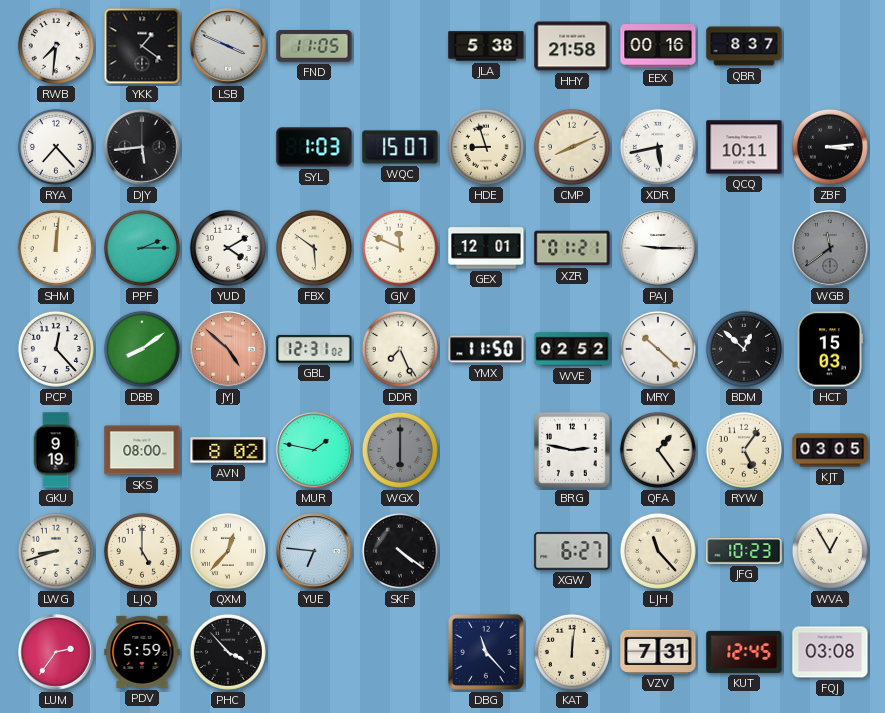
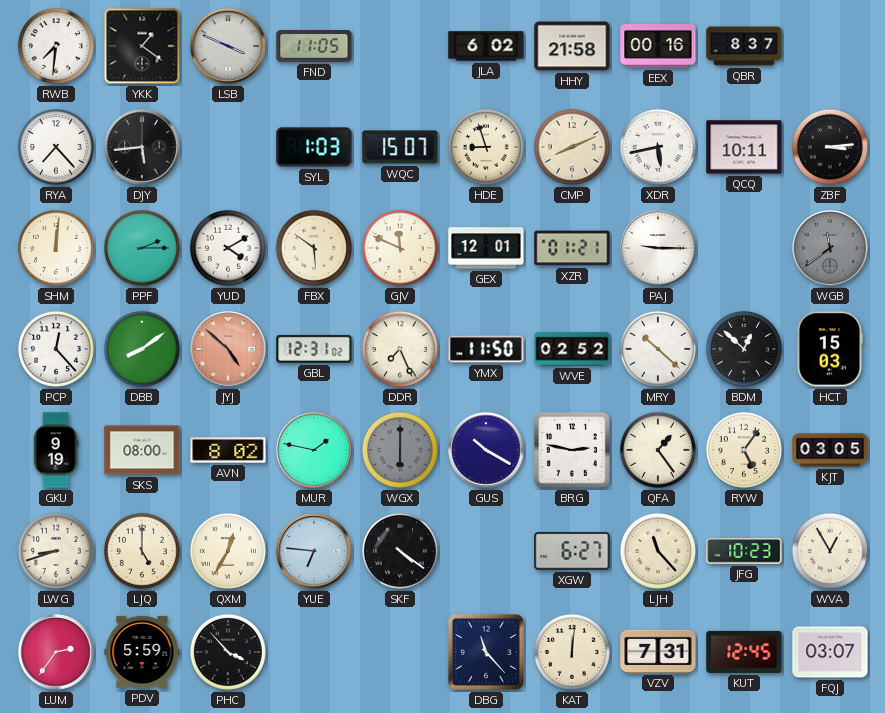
JLA: 5:38 -> 6:02 (486, 46)
GUS: none -> 10:20 (486, 450)
QXM: 12:37 -> 12:35 (228, 551)
FQJ: 03:08 -> 03:07 (830, 652)
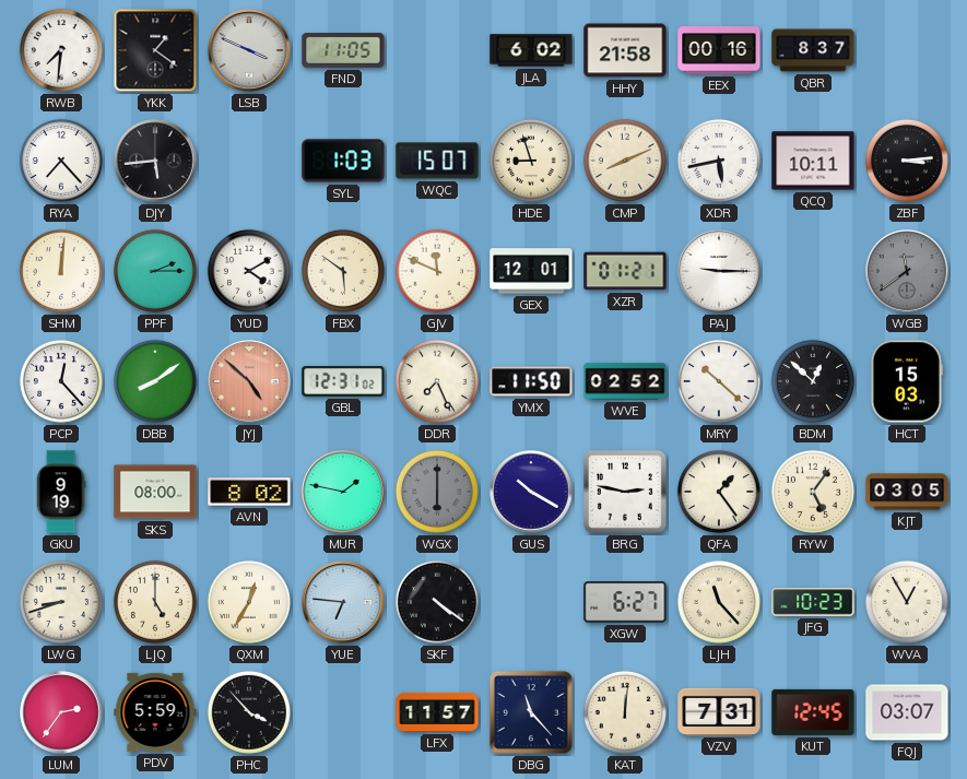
LFX: none -> 11:57 (437, 712)
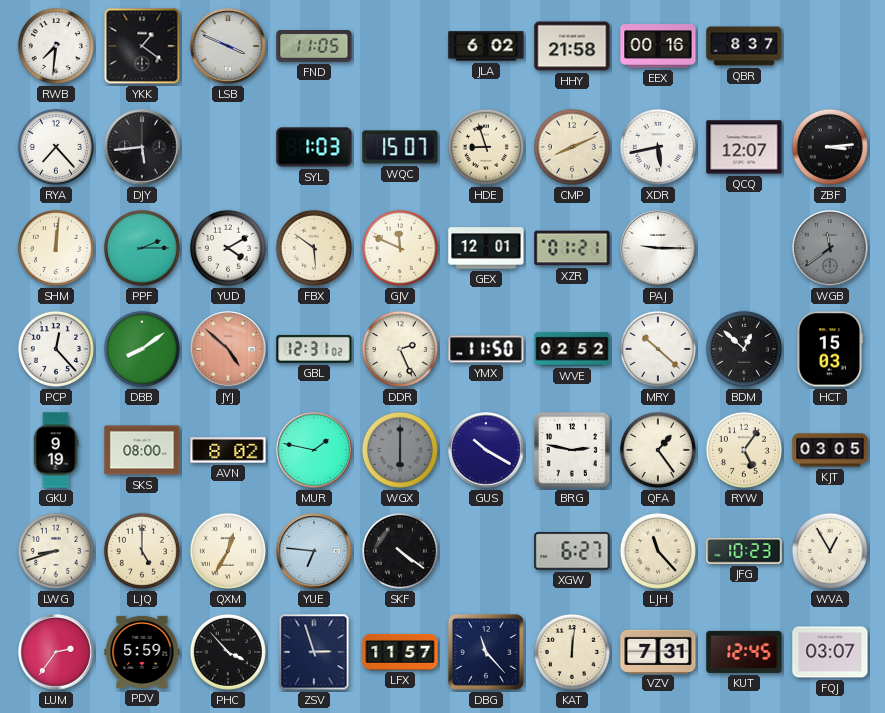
QCQ: 10:11 -> 12:07 (744, 147)
DDR: 7:26 -> 2:26 (400, 349)
ZSV: none -> 2:57 (314, 652)
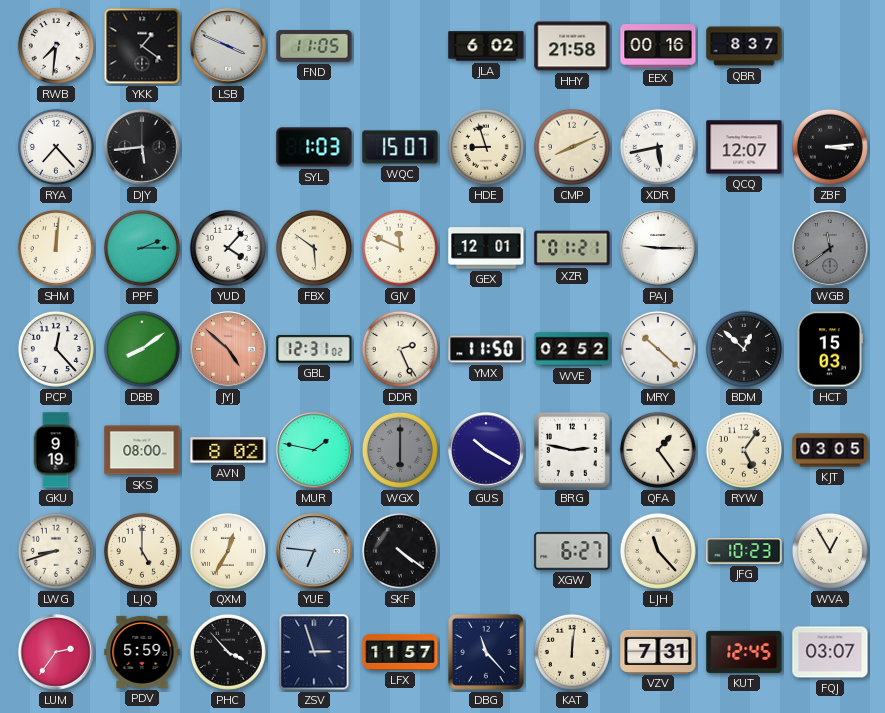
YUD: 4:10 -> 4:07 (228, 248)
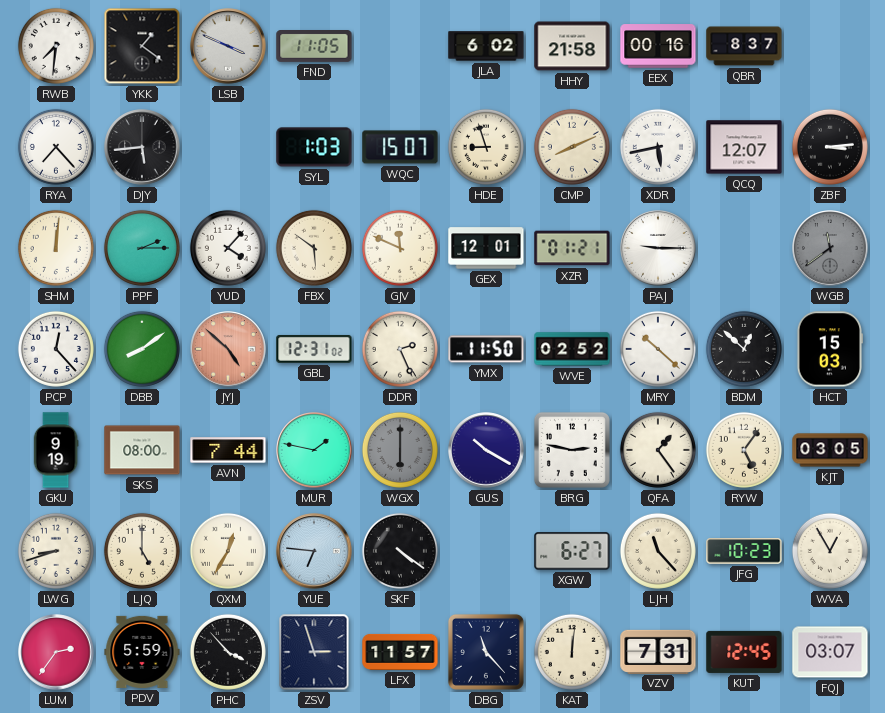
AVN: 8:02 -> 7:44 (228, 450)
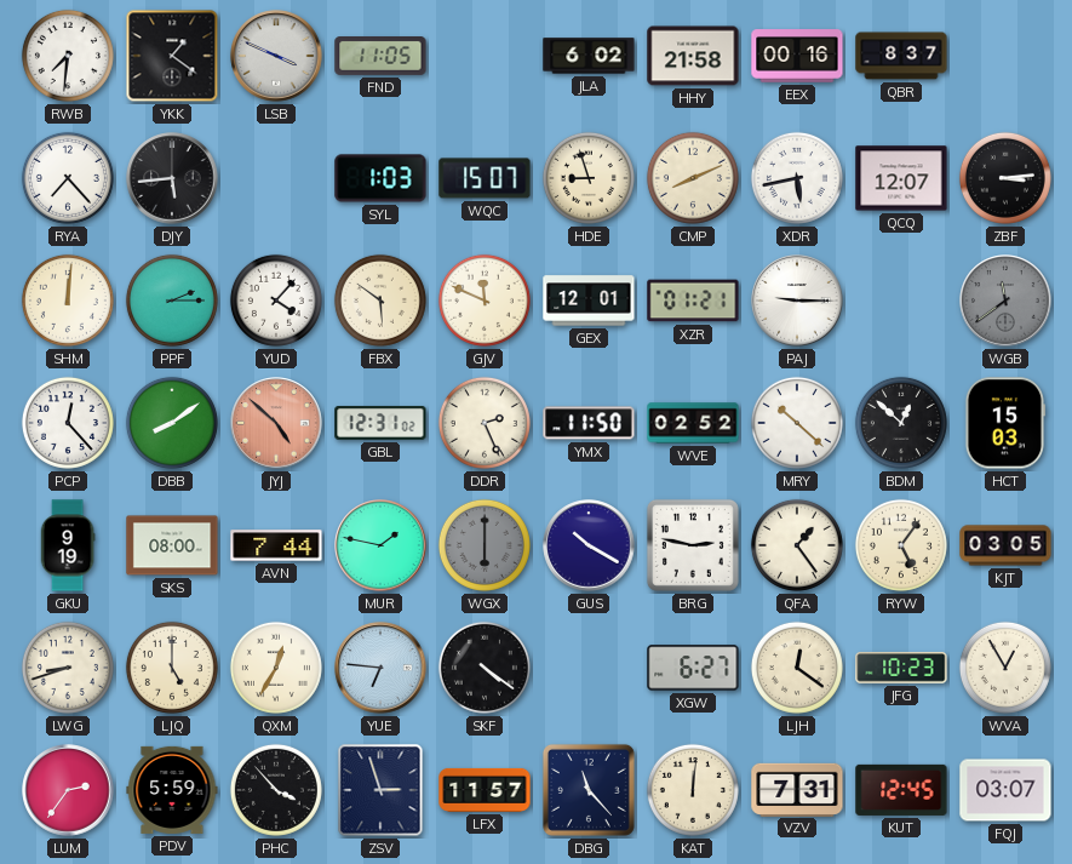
LJH: 11:23 -> 12:21 (797, 668)
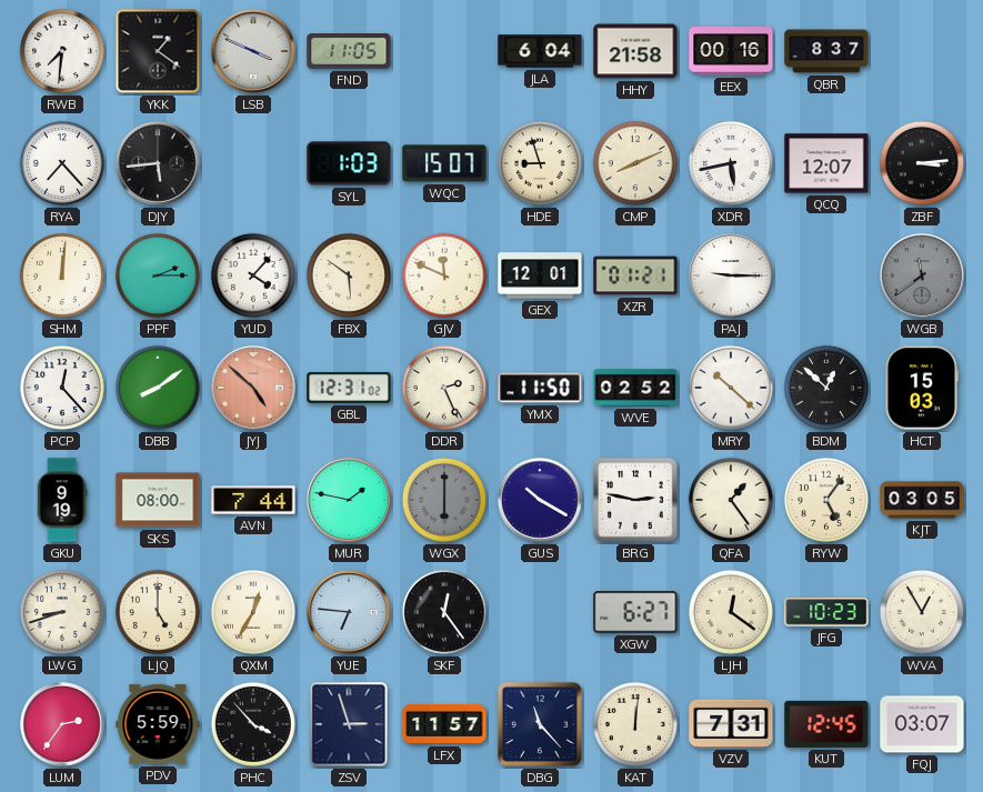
JLA: 6:02 -> 6:04 (540, 51)
SKF: 4:21 -> 12:24 (444, 612)
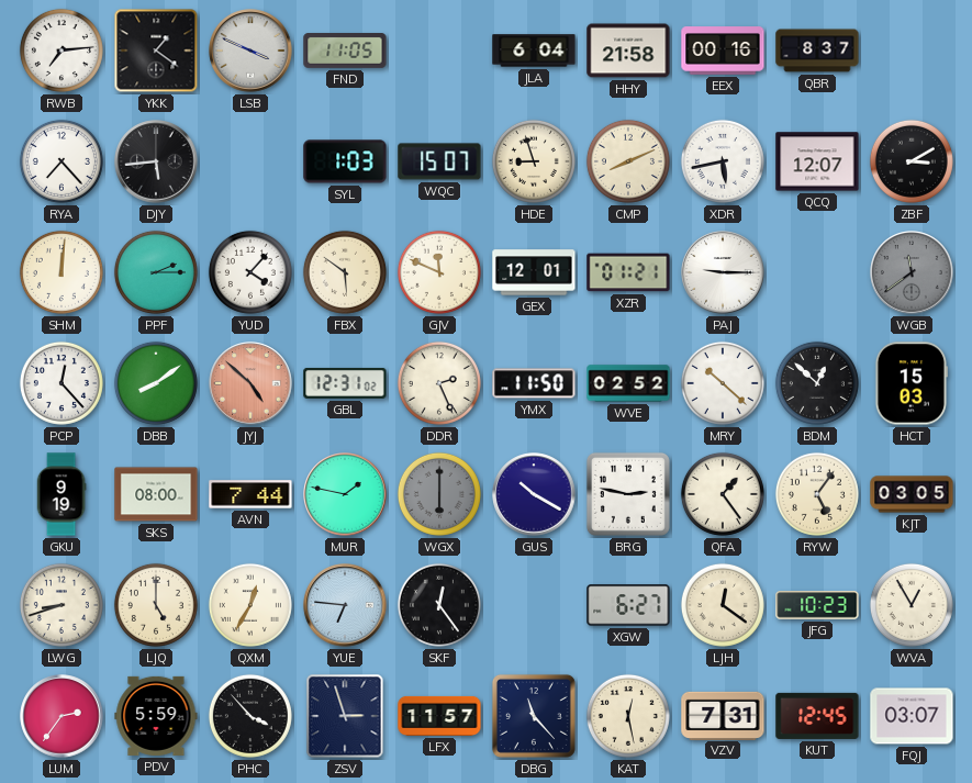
RWB: 7:31 -> 7:14 (62, 51)
ZBF: 3:14 -> 3:10 (912, 161)
KAT: 12:01 -> 12:28 (628, 716)
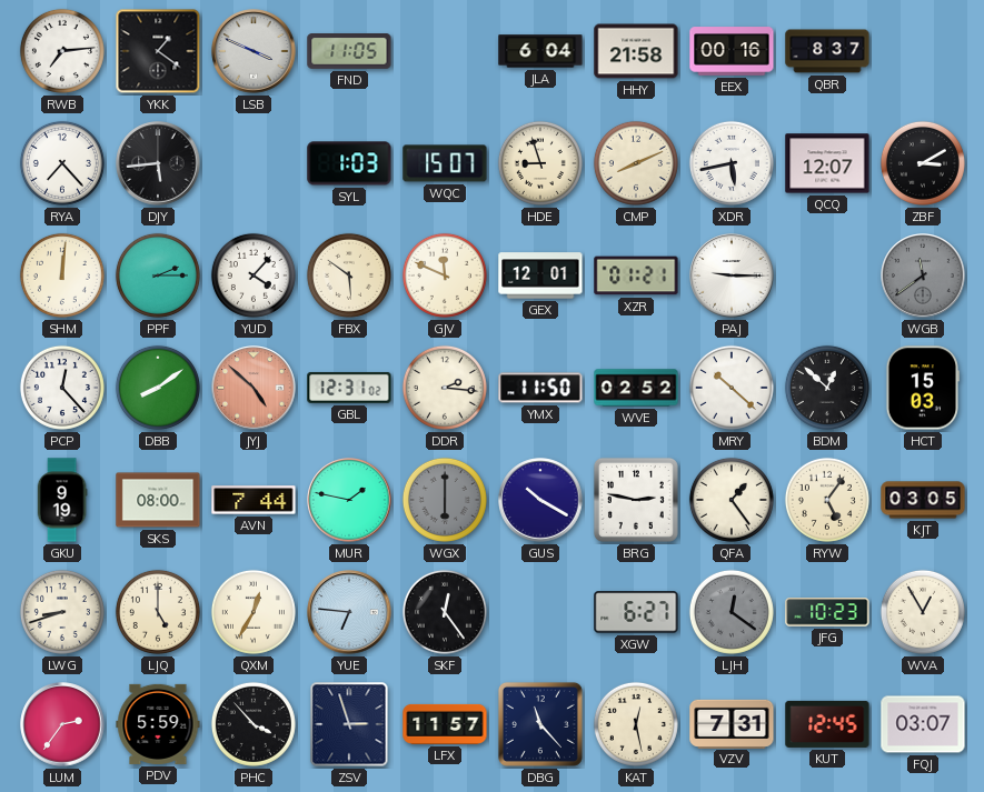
DDR: 2:26 -> 2:16 (445, 388)
LJH dial: cream -> grey (732, 612)
